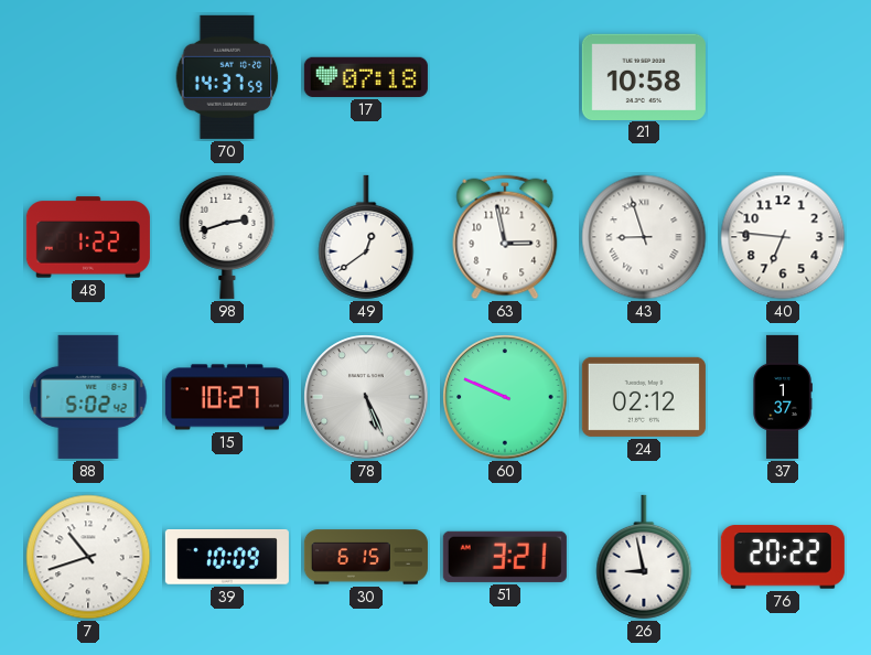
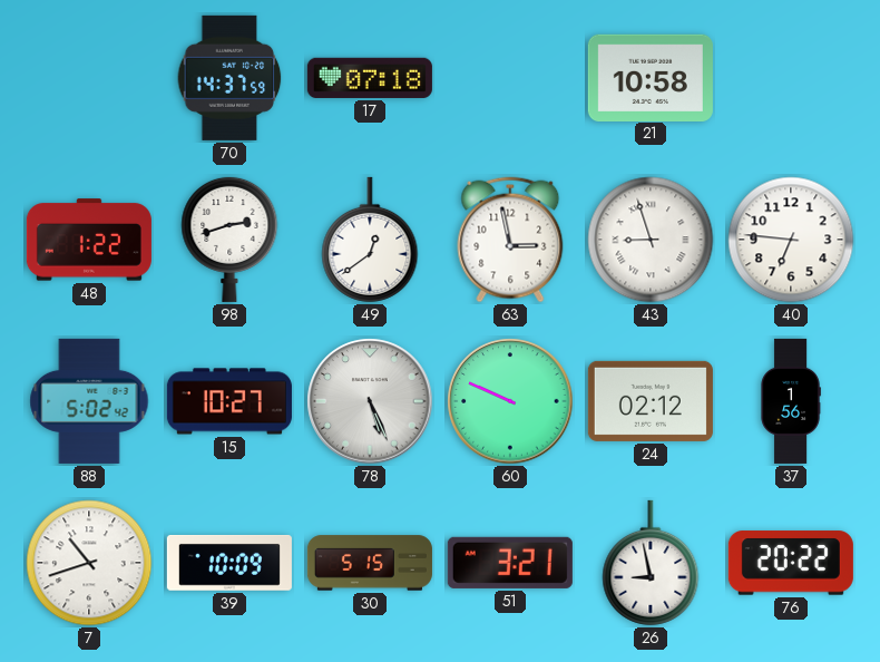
37: 1:37 -> 1:56 (791, 401)
30: 6:15 -> 5:15 (370, 563)
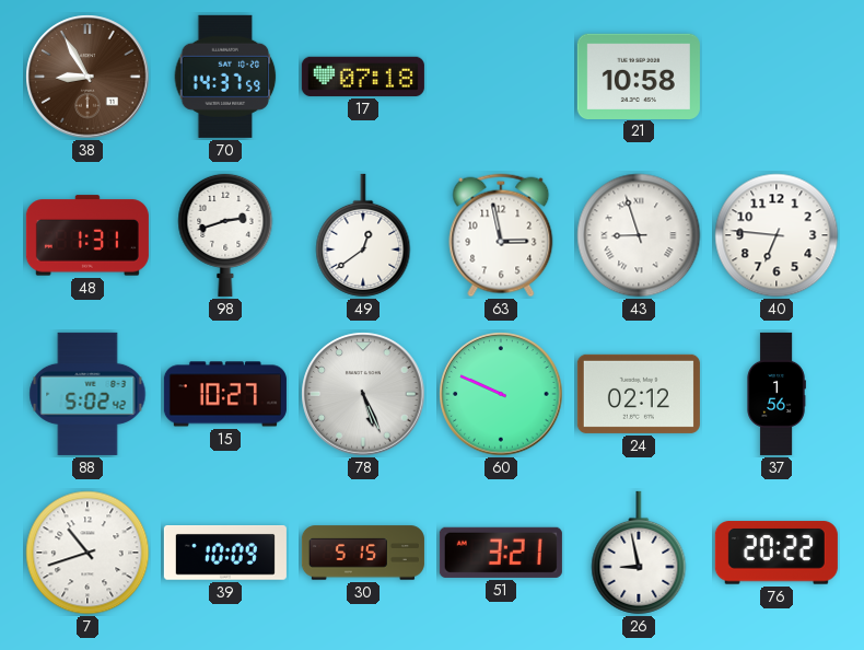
38: none -> 8:55 (87, 77)
48: 1:22 -> 1:31 (87, 235)
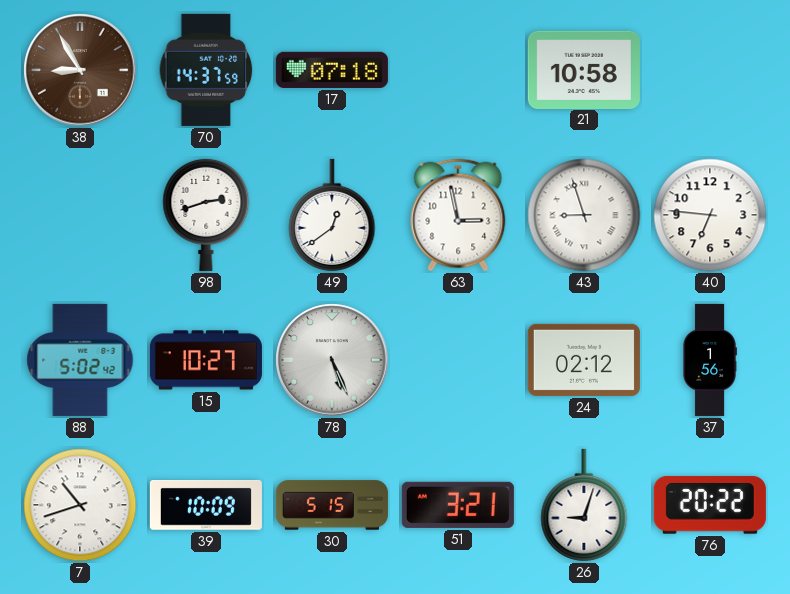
48: 1:31 -> none (87, 235)
60: 9:49 -> none (501, 394)
26: 8:58 -> 9:03 (584, 505)
